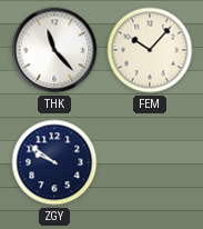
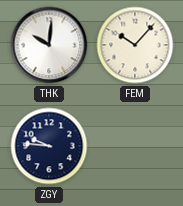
THK: 11:23 -> 10:01 (49, 45)
ZGY: 9:51 -> 9:46 (49, 146)
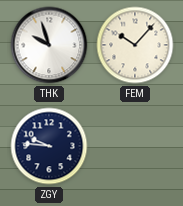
THK: 10:01 -> 9:57 (49, 45)
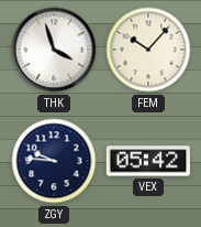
THK: 9:57 -> 3:57 (54, 50)
VEX: none -> 05:42 (148, 161)
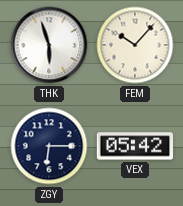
THK: 3:57 -> 5:57 (49, 45)
ZGY: 9:46 -> 6:15 (49, 146)
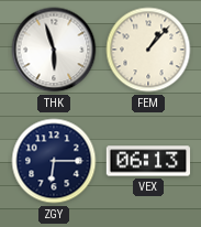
FEM: 10:07 -> 1:07 (148, 50)
VEX: 05:42 -> 06:13 (148, 161)
